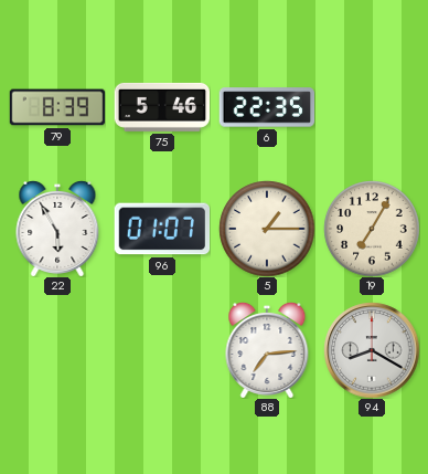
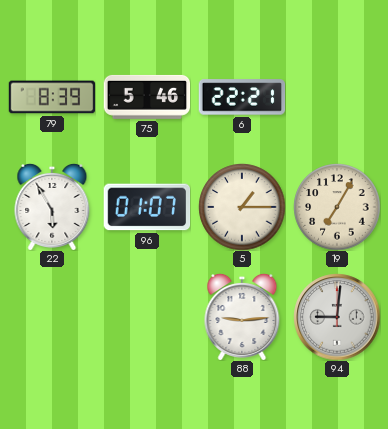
6: 22:35 -> 22:21 (242, 97)
88: 7:14 -> 9:14 (242, 317)
94: 8:20 -> 9:01 (337, 317)
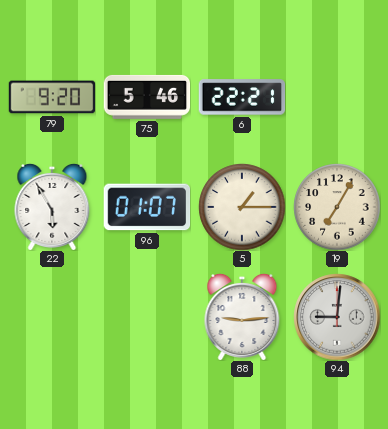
79: 8:39 -> 9:20 (52, 97)
